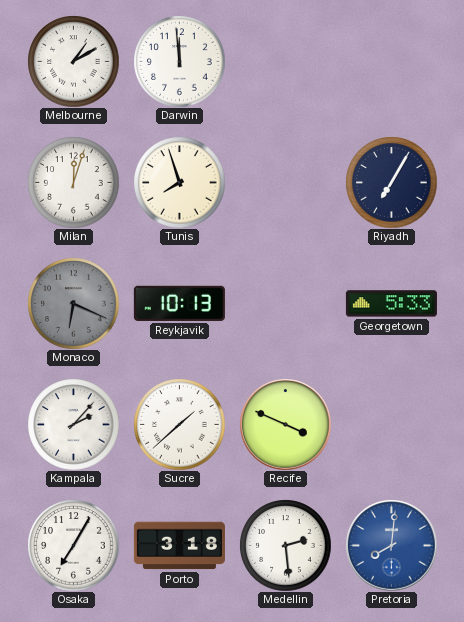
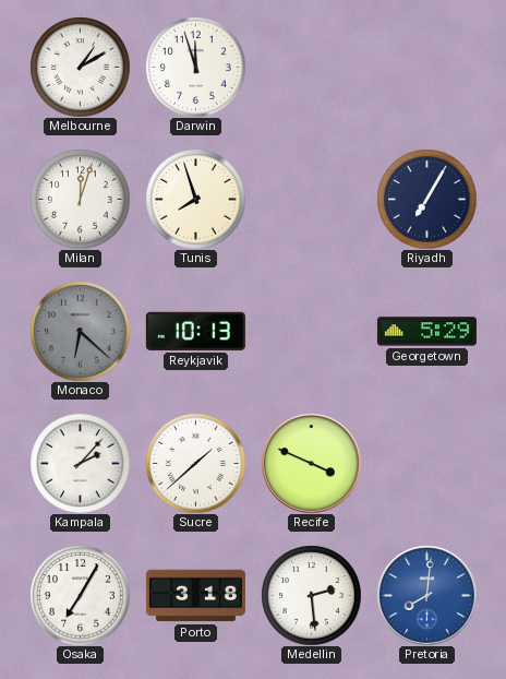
Darwin: 11:59 -> 11:57 (195, 67)
Monaco: 6:19 -> 6:22 (80, 331)
Georgetown: 5:33 -> 5:29 (426, 332)
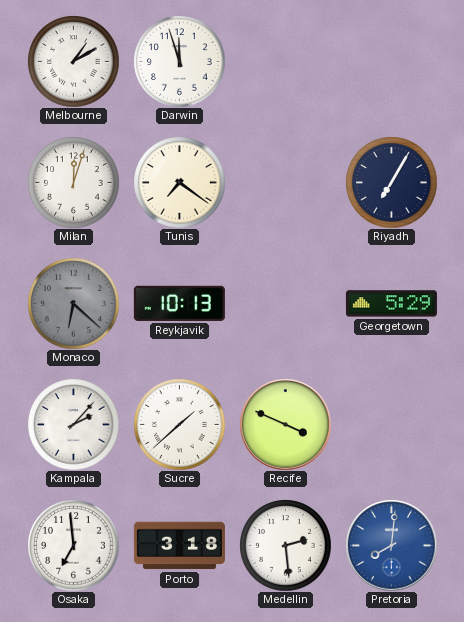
Tunis: 7:57 -> 7:21 (179, 182)
Osaka: 7:05 -> 6:59 (73, 545)
